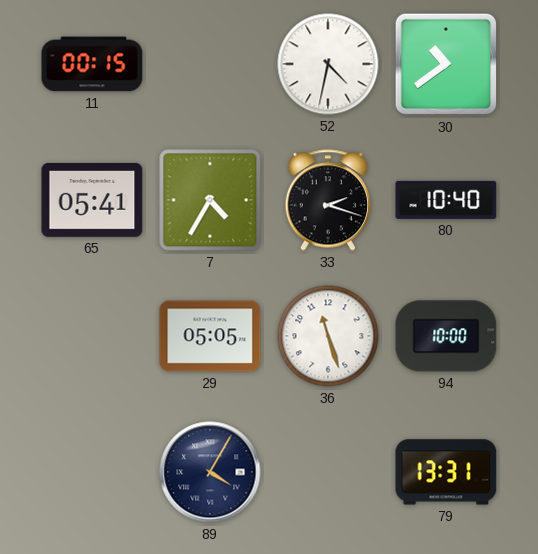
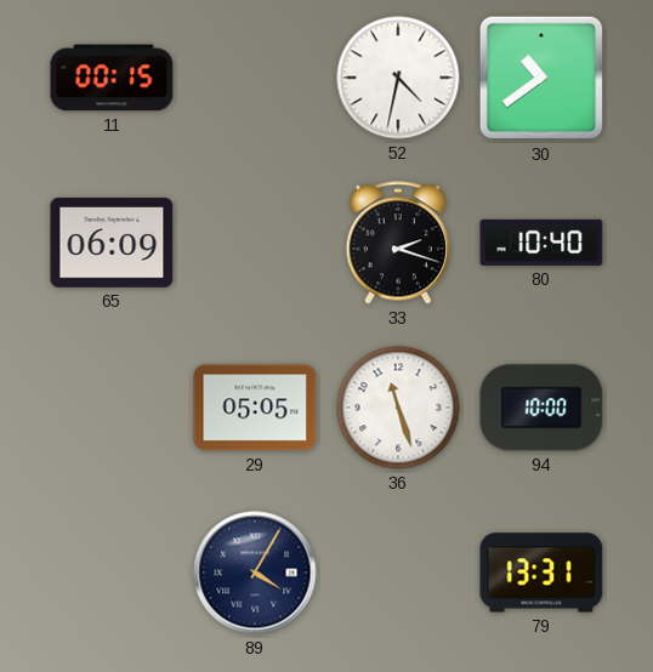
65: 05:41 -> 06:09 (112, 243)
7: 4:35 -> none (210, 200)
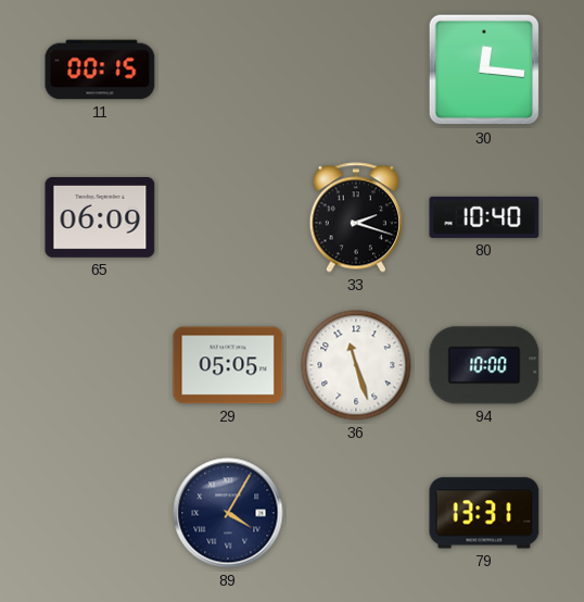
52: 4:32 -> none (398, 78)
30: 10:39 -> 12:16 (484, 70)
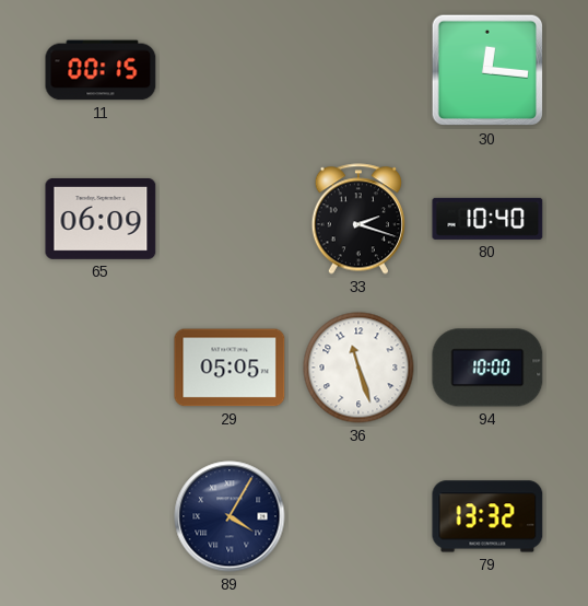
79: 13:31 -> 13:32 (487, 516)
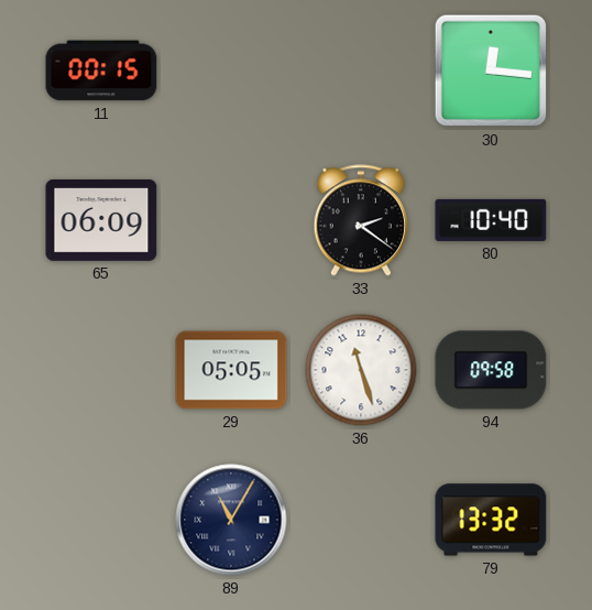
33: 2:18 -> 2:21 (360, 220)
94: 10:00 -> 09:58 (491, 370)
89: 4:05 -> 11:05 (231, 520)
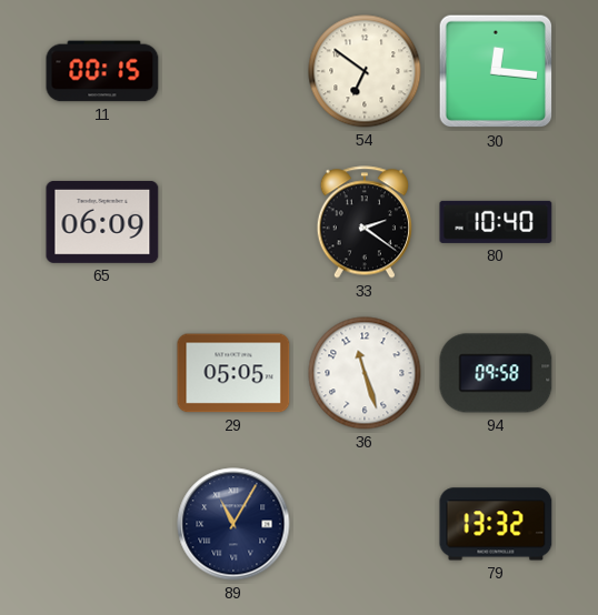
54: none -> 6:51 (365, 71)
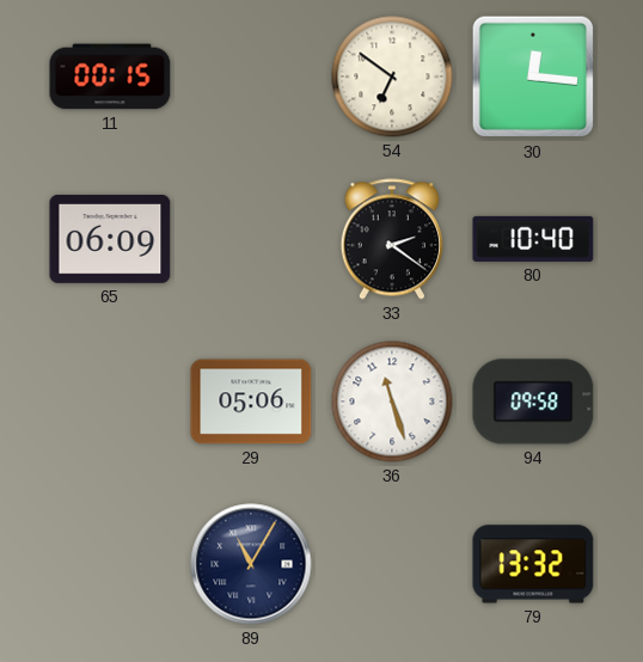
29: 05:05 -> 05:06 (251, 402)
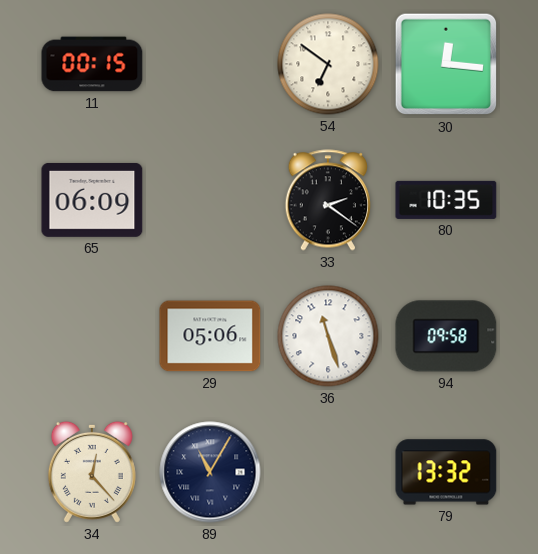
80: 10:40 -> 10:35 (446, 200)
34: none -> 12:23 (92, 472)
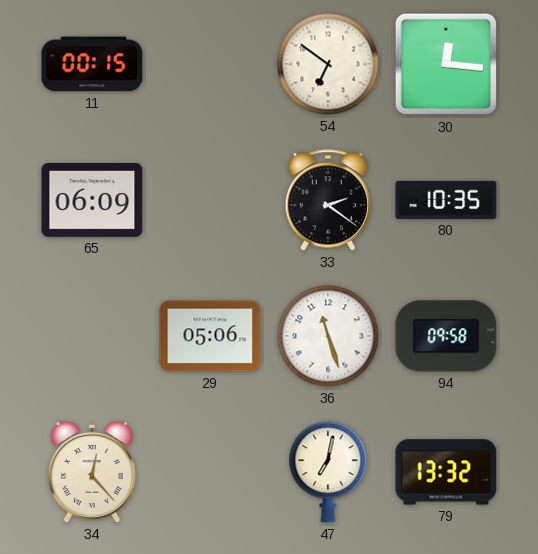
89: 11:05 -> none (210, 472)
47: none -> 7:02 (328, 472)
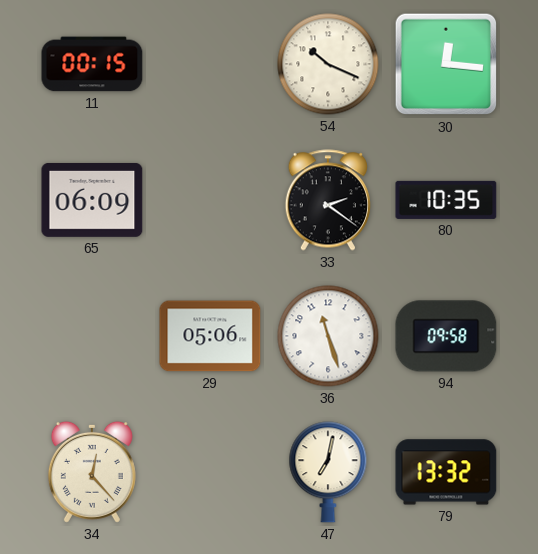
54: 6:51 -> 10:19 (328, 64)
